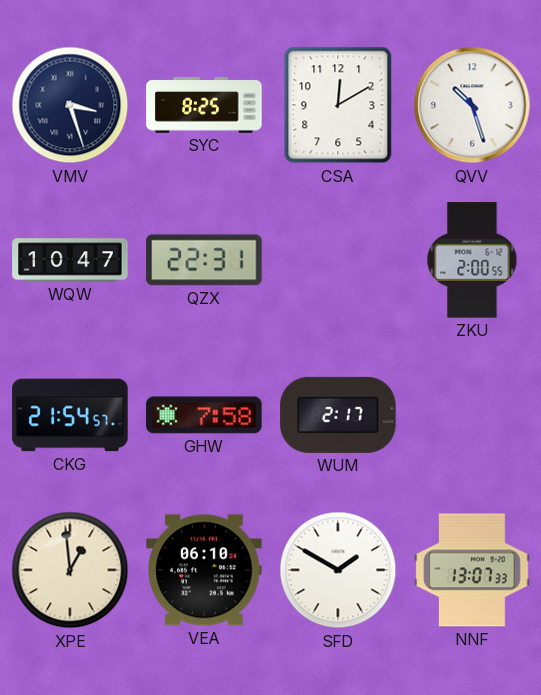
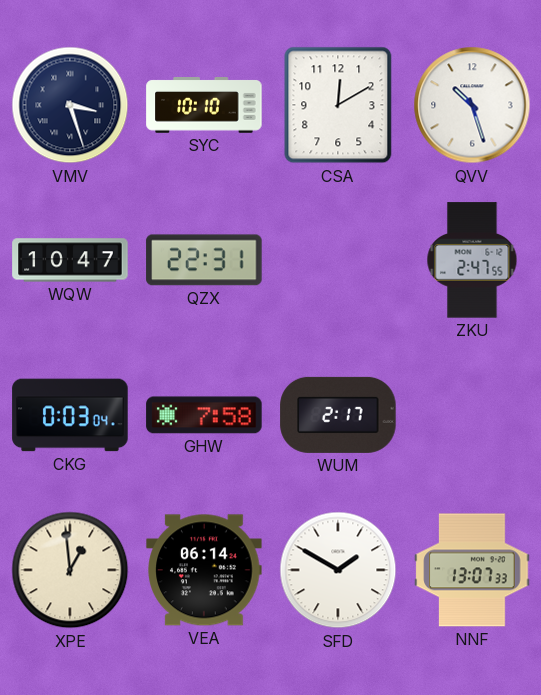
SYC: 8:25 -> 10:10 (204, 106)
ZKU: 2:00 -> 2:47 (472, 260)
CKG: 21:54 -> 0:03 (70, 415)
VEA: 06:10 -> 06:14 (204, 570)
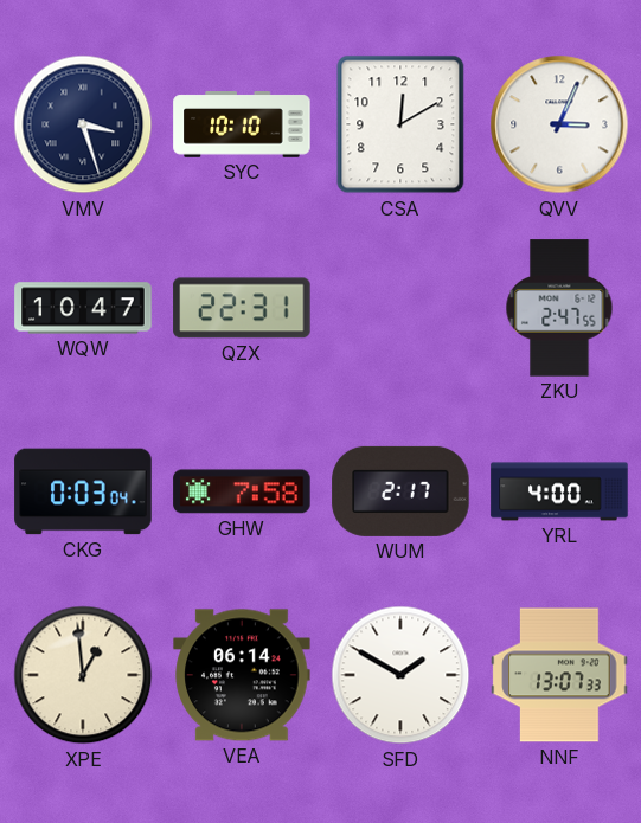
QVV: 10:27 -> 3:04 (559, 124)
YRL: none -> 4:00 (559, 491)
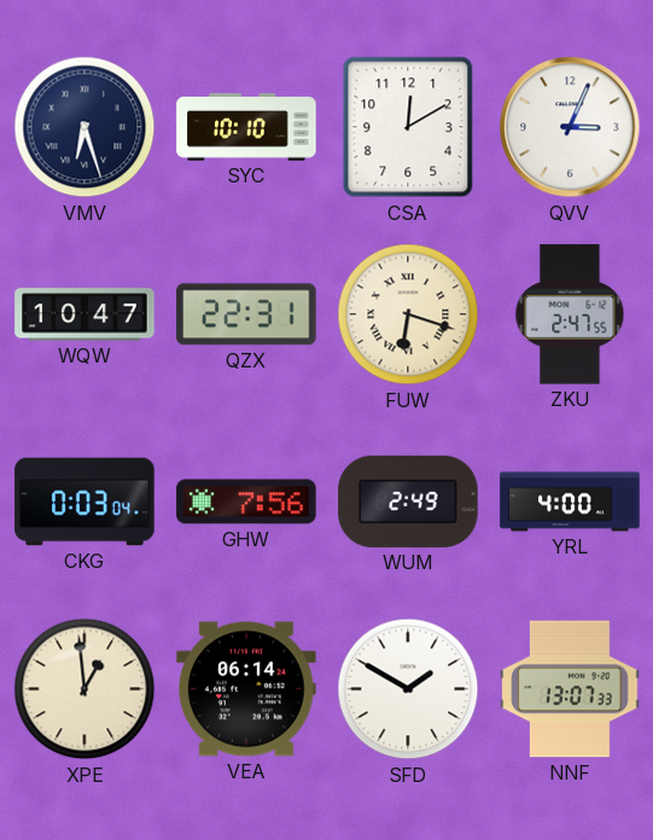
VMV: 3:27 -> 6:27 (84, 127)
FUW: none -> 6:18 (408, 314)
GHW: 7:58 -> 7:56 (246, 502)
WUM: 2:17 -> 2:49 (408, 502)
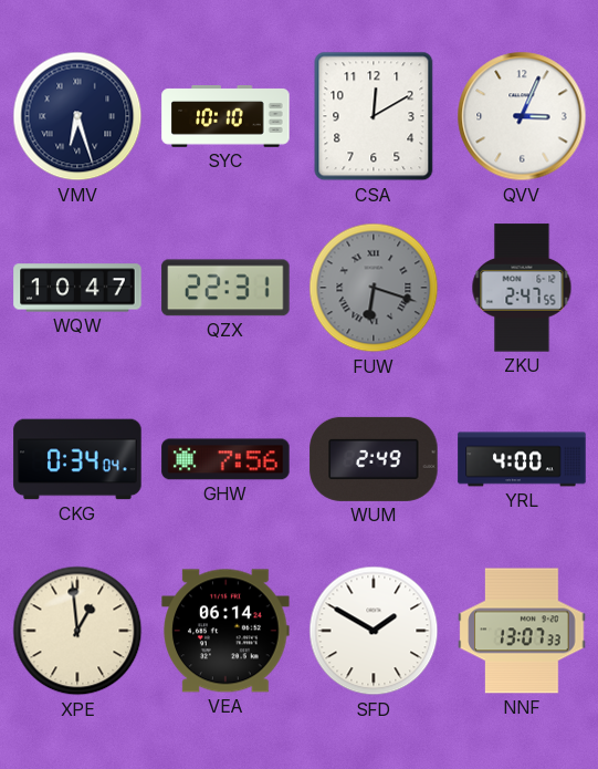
FUW dial: cream -> grey (374, 288)
CKG: 0:03 -> 0:34 (77, 459)
